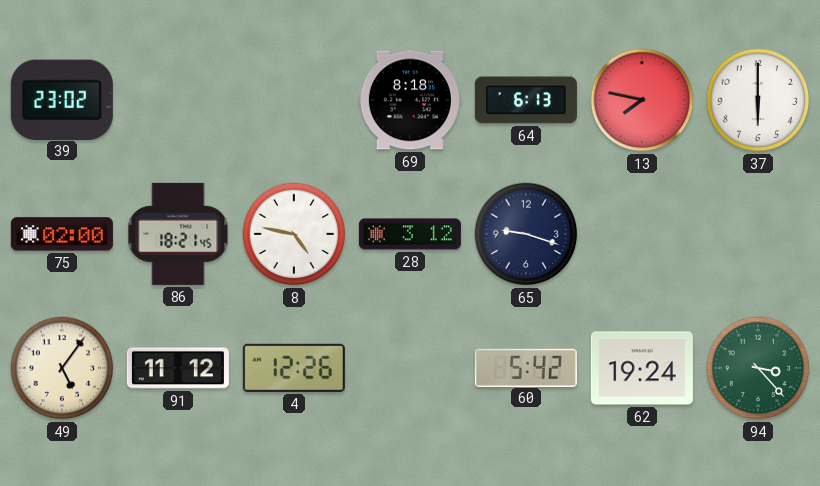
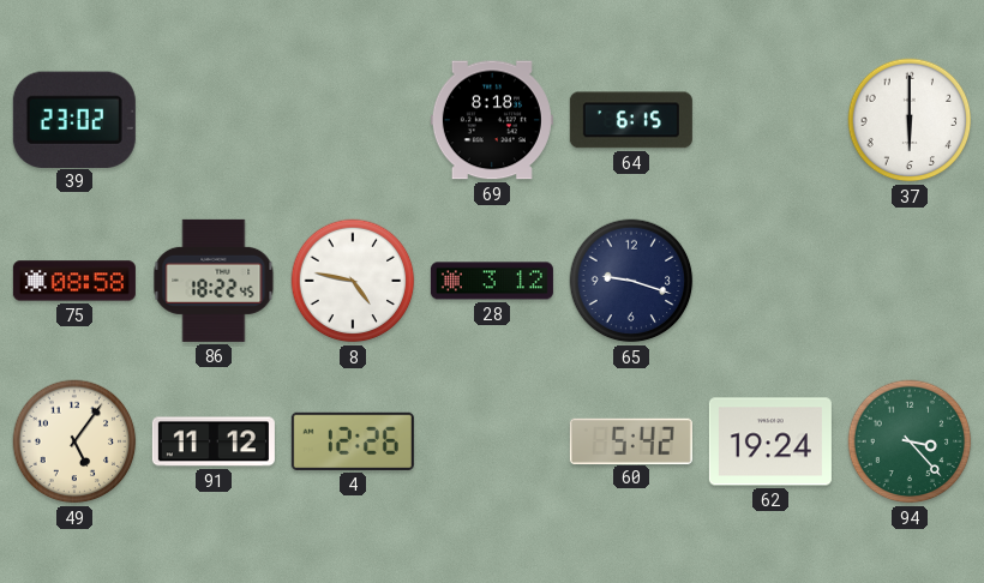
64: 6:13 -> 6:15 (631, 120)
13: 7:47 -> none (642, 100)
75: 02:00 -> 08:58 (74, 281)
86: 18:21 -> 18:22 (214, 281)
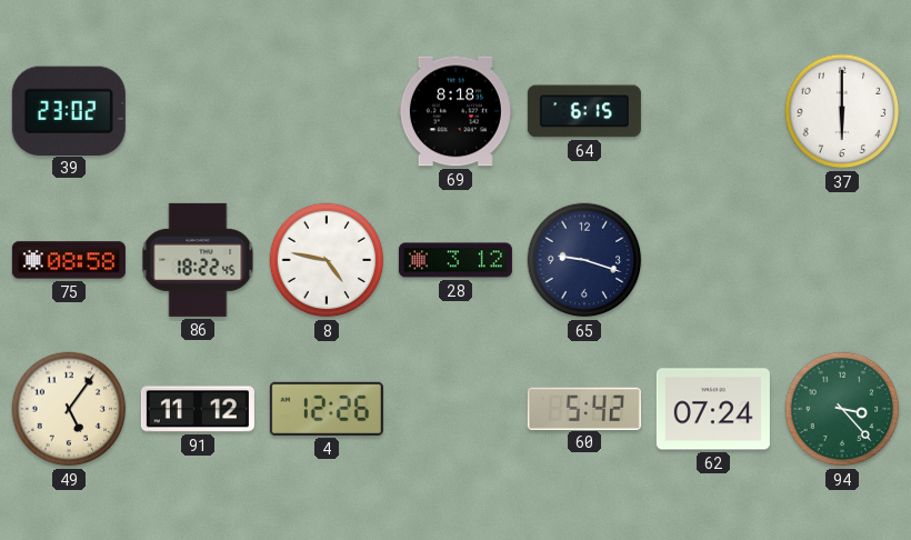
62: 19:24 -> 07:24 (713, 409)
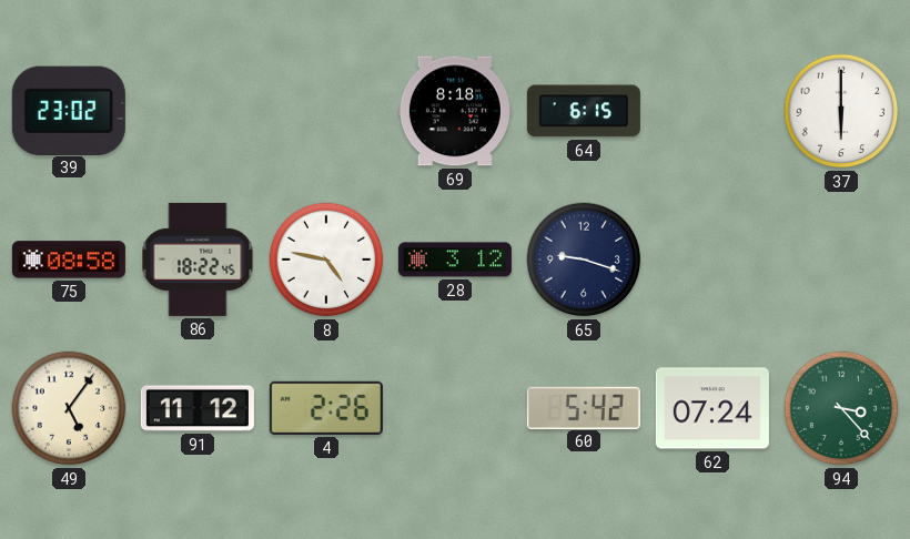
4: 12:26 -> 2:26 (326, 408)
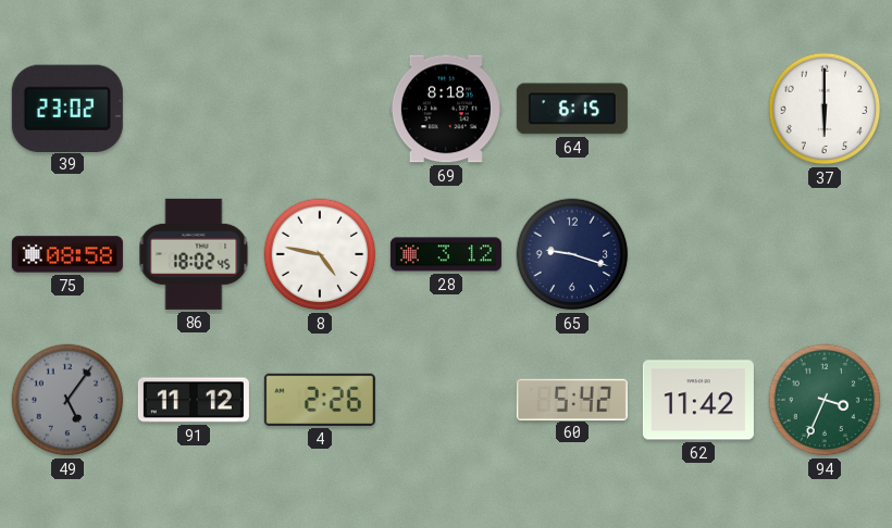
86: 18:22 -> 18:02 (194, 254)
49 dial: cream -> grey (67, 400)
62: 07:24 -> 11:42 (698, 400)
94: 3:23 -> 3:34 (825, 400)
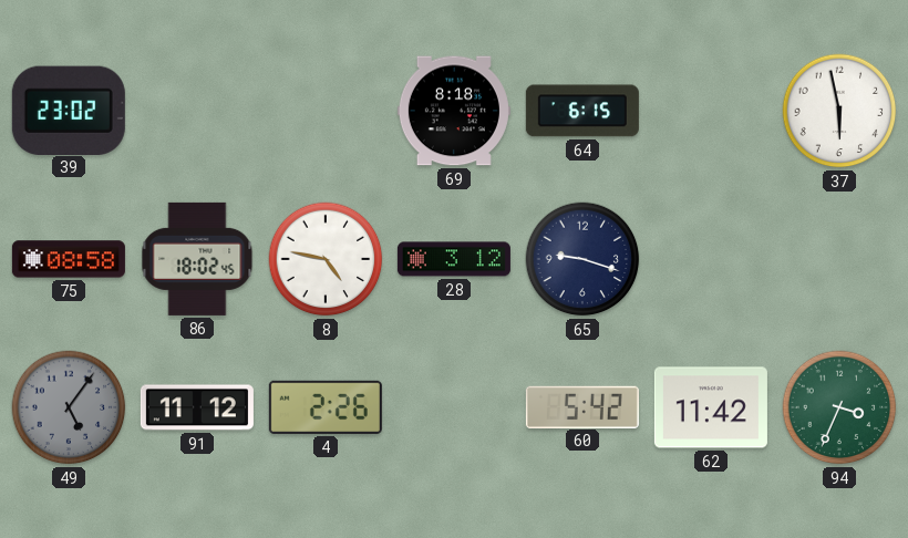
37: 6:00 -> 5:58 (839, 111)
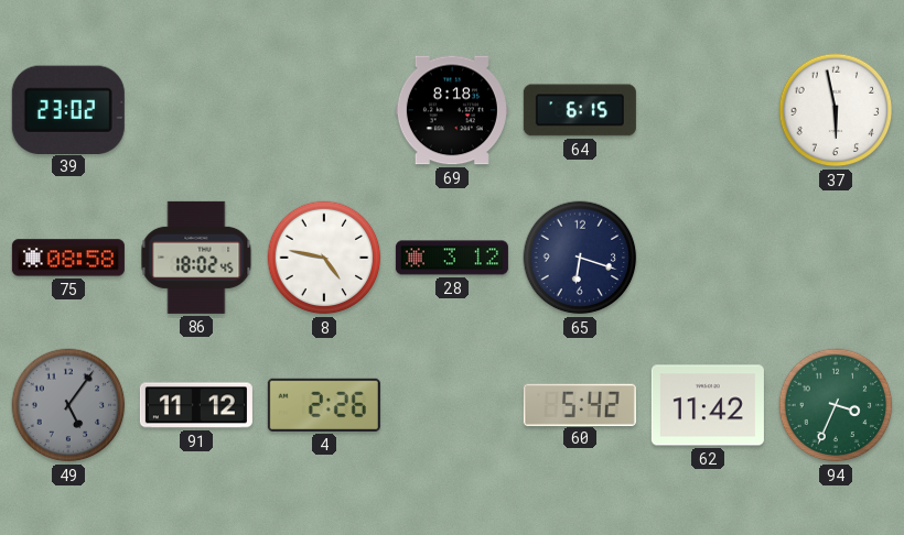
65: 9:18 -> 6:18 (580, 258)
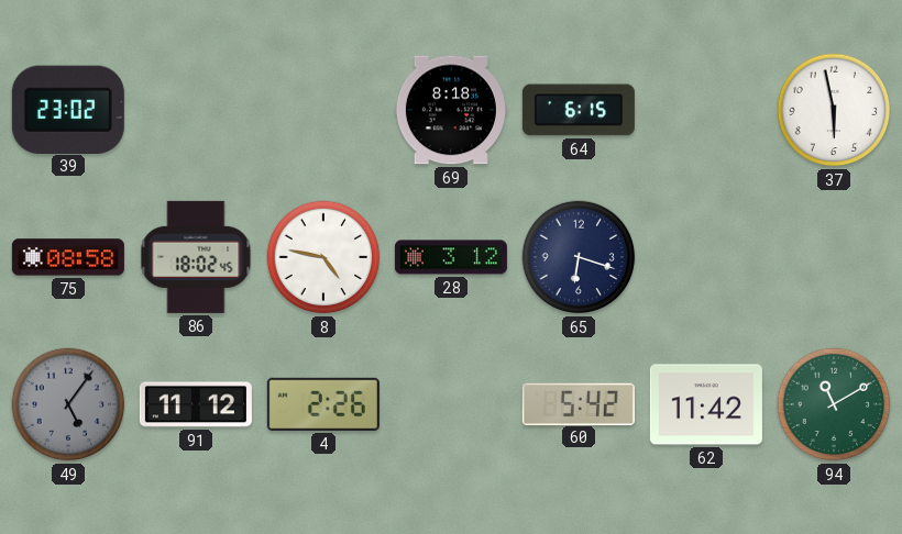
94: 3:34 -> 11:10 (834, 404)
